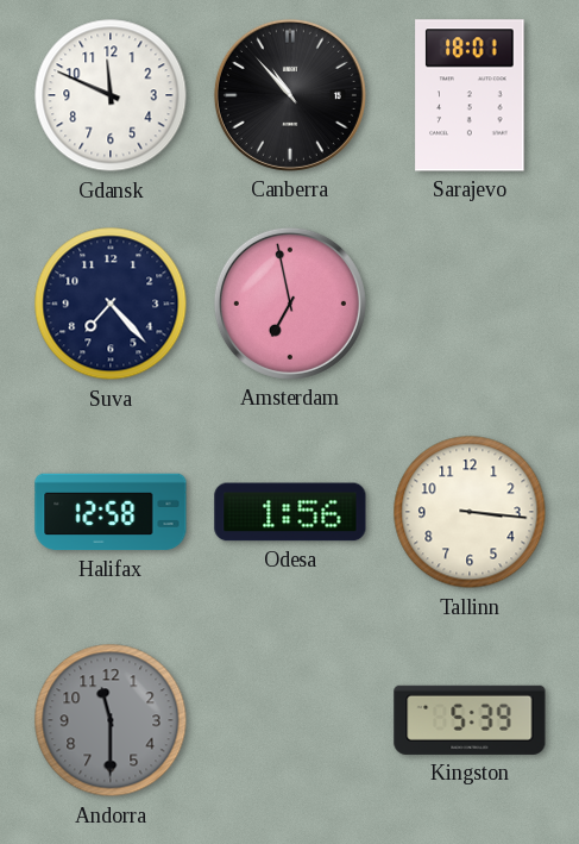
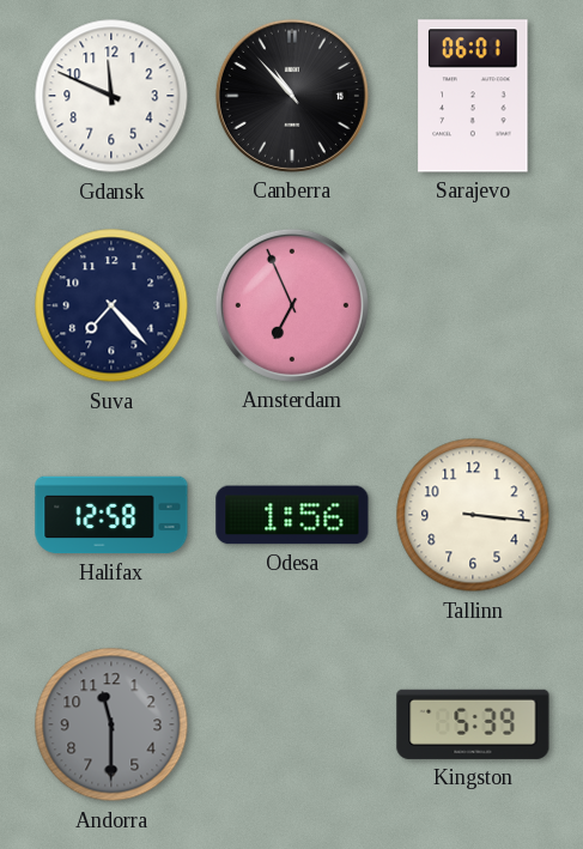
Sarajevo: 18:01 -> 06:01 (473, 96)
Amsterdam: 6:58 -> 6:56 (292, 305)
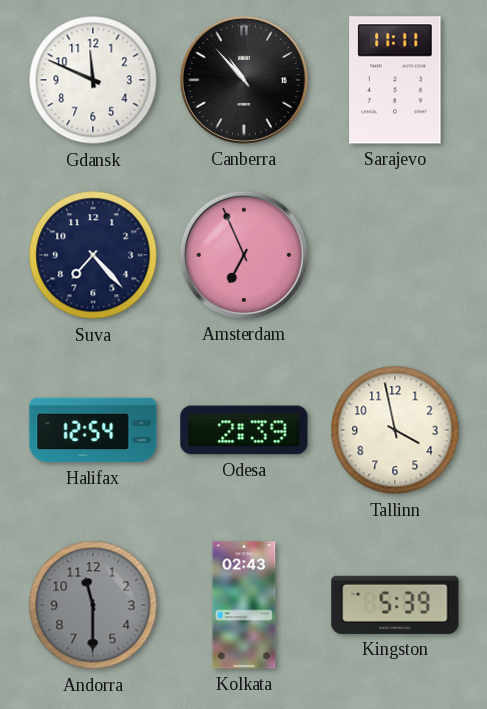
Sarajevo: 06:01 -> 11:11 (395, 80)
Halifax: 12:58 -> 12:54 (93, 430)
Odesa: 1:56 -> 2:39 (244, 430)
Tallinn: 3:16 -> 3:58 (395, 430)
Kolkata: none -> 02:43 (244, 605)
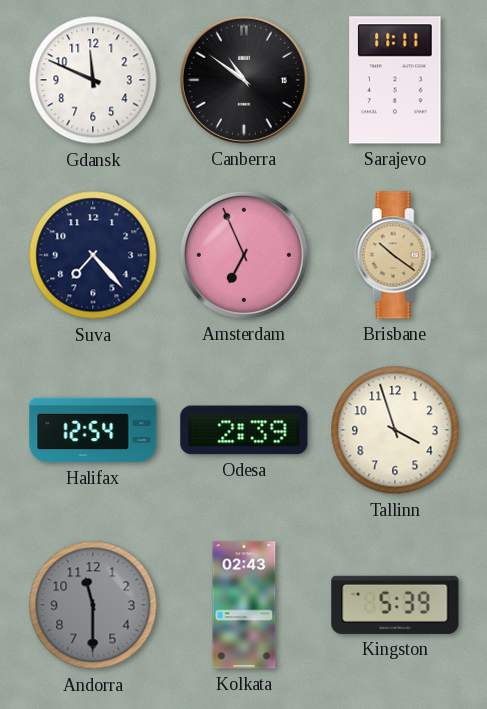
Canberra: 10:53 -> 10:51 (244, 80)
Brisbane: none -> 10:21 (395, 255)
Tallinn: 3:58 -> 3:57 (395, 430)
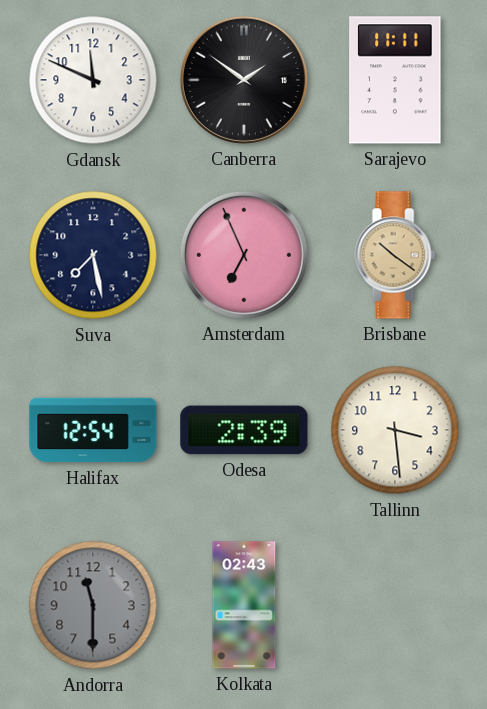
Canberra: 10:51 -> 1:51 (244, 80)
Suva: 7:23 -> 7:28 (93, 255)
Tallinn: 3:57 -> 3:29 (395, 430)
Kingston: 5:39 -> none (395, 605)
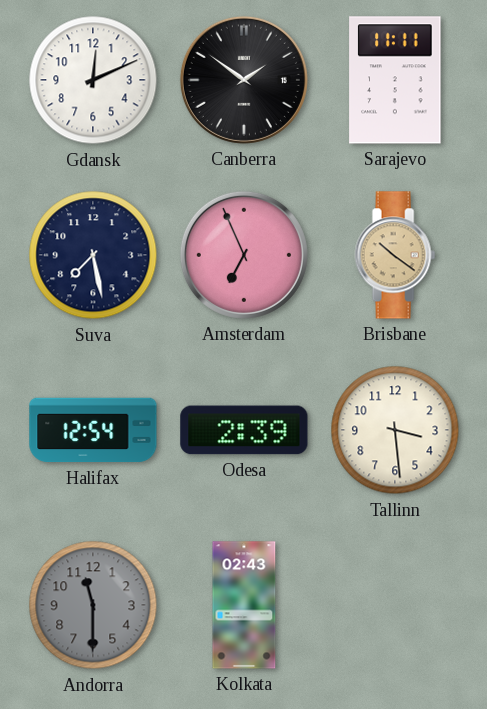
Gdansk: 11:49 -> 12:11 (93, 80)
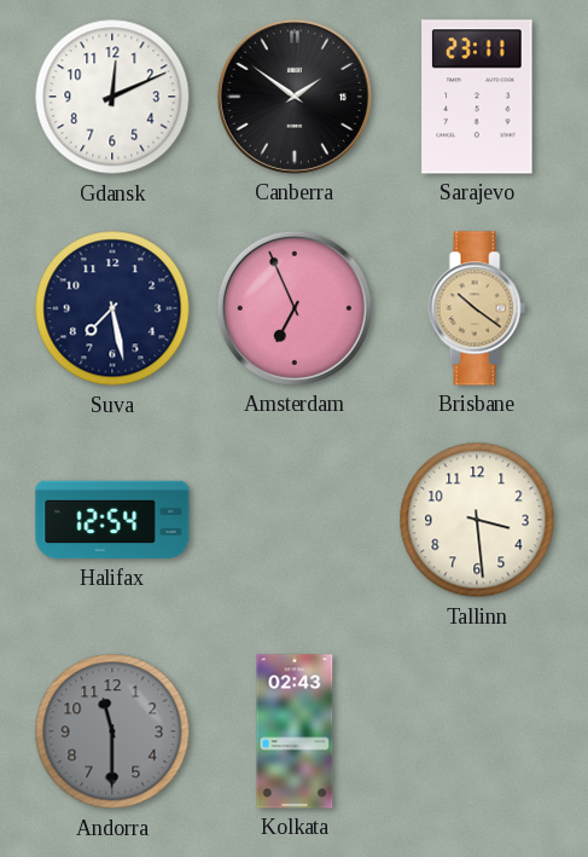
Sarajevo: 11:11 -> 23:11 (477, 97)
Odesa: 2:39 -> none (244, 430)
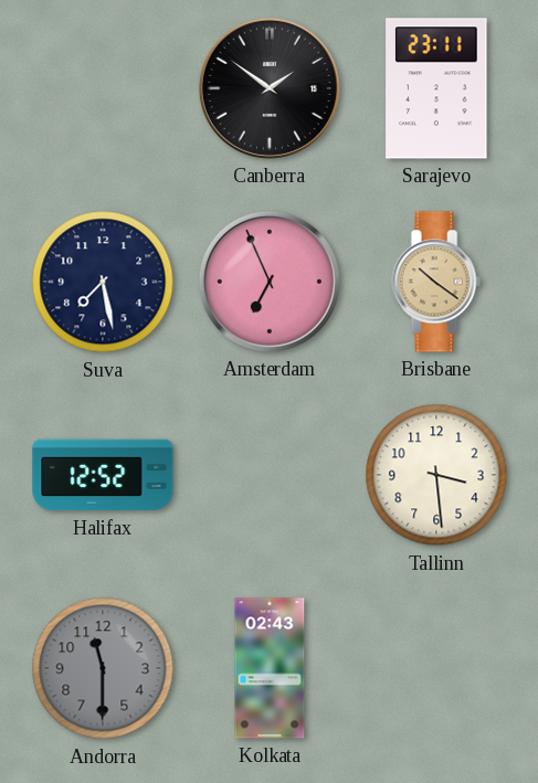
Gdansk: 12:11 -> none (112, 97)
Halifax: 12:54 -> 12:52 (103, 475)
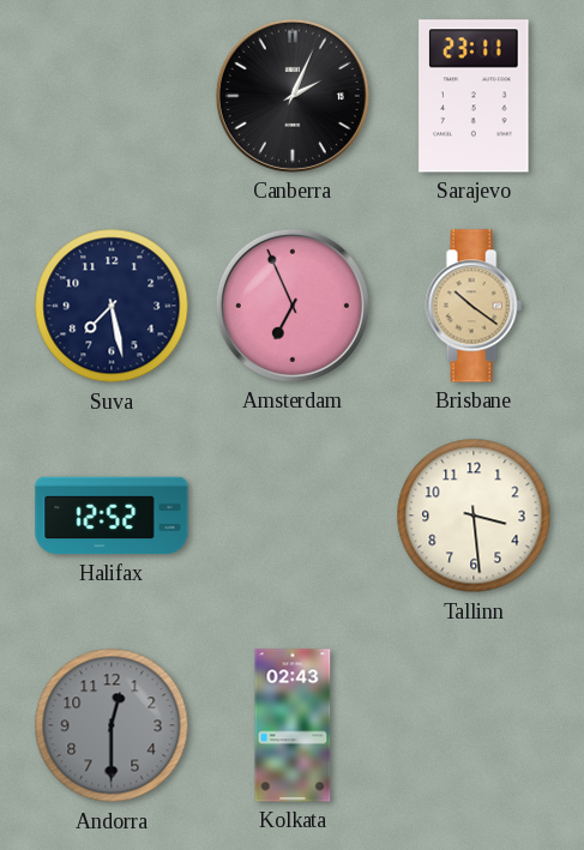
Canberra: 1:51 -> 2:04 (293, 96)
Andorra: 11:30 -> 12:30 (112, 725)
